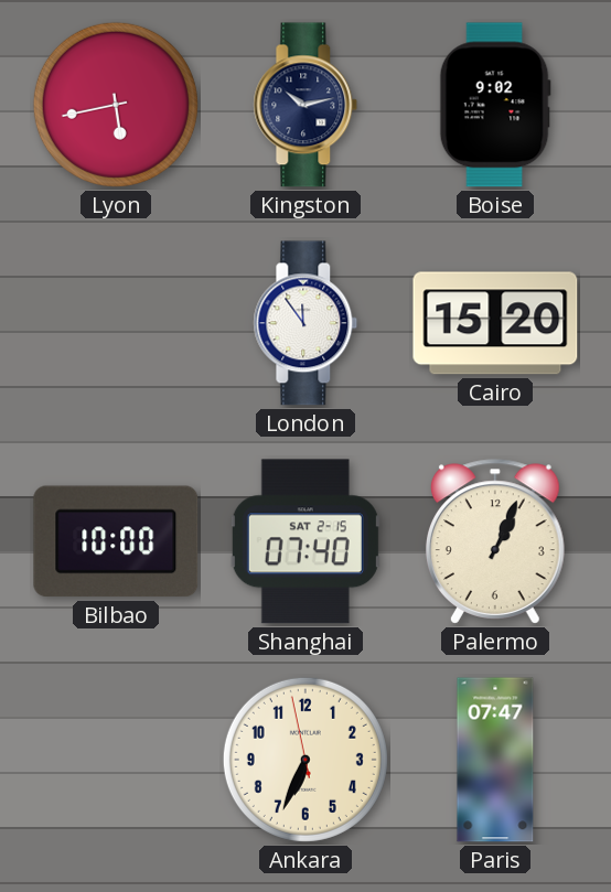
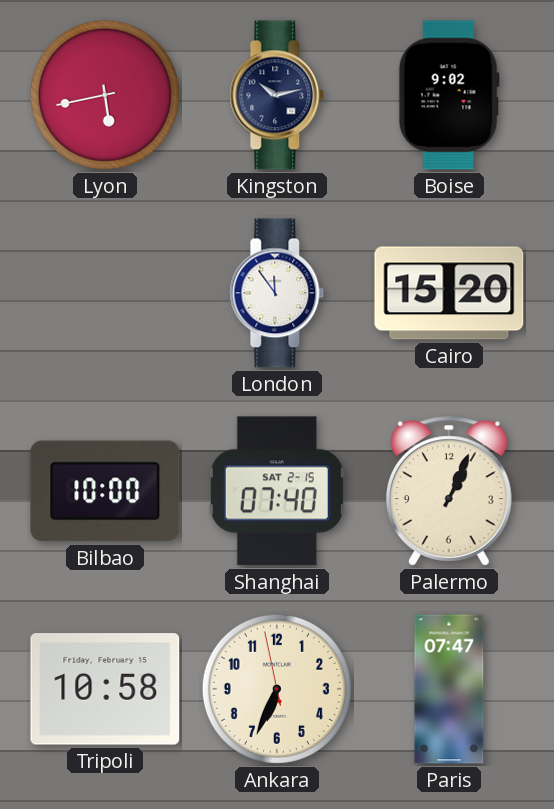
Tripoli: none -> 10:58 (105, 689)
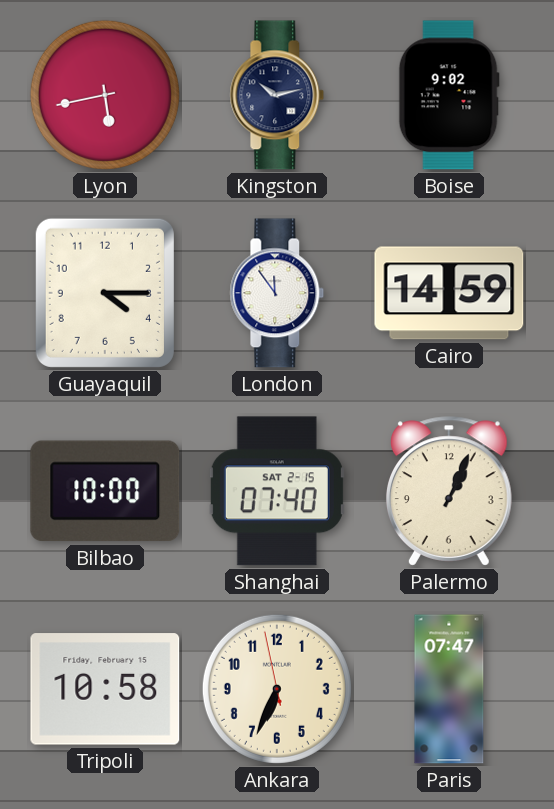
Guayaquil: none -> 4:15 (105, 293)
Cairo: 15:20 -> 14:59 (449, 293)
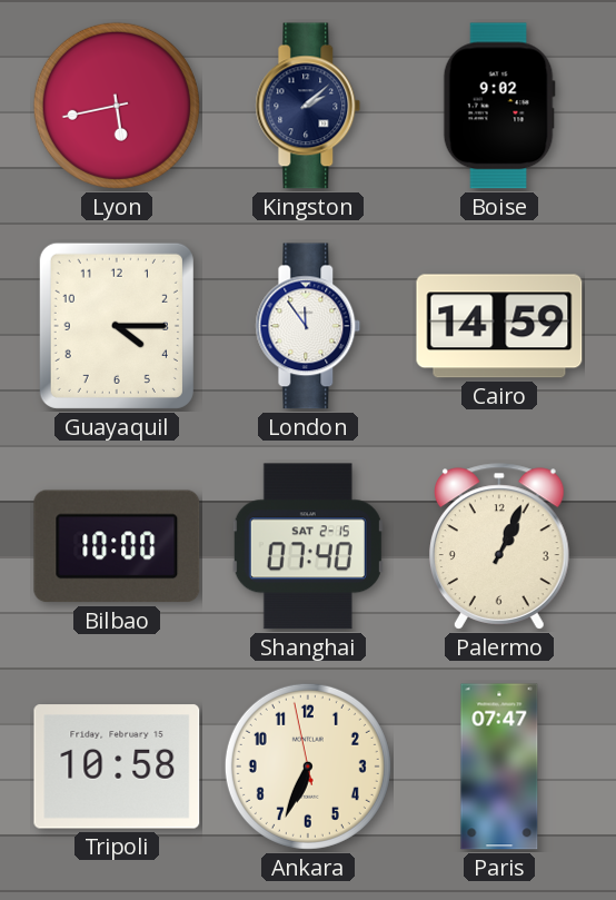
Kingston: 10:13 -> 2:08 (308, 106)
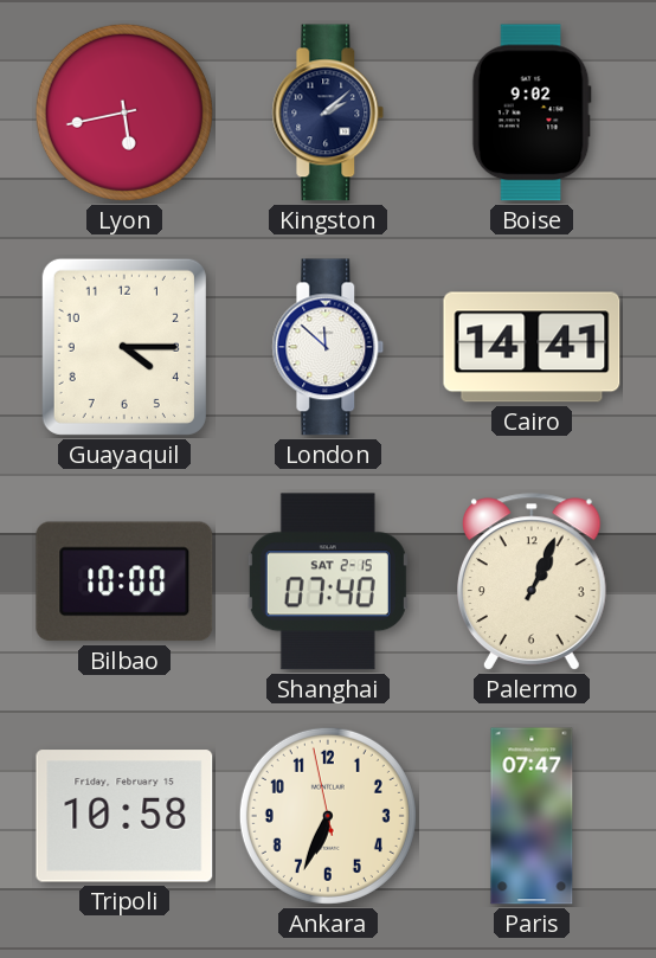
London: 11:54 -> 11:52 (328, 347)
Cairo: 14:59 -> 14:41 (532, 347)
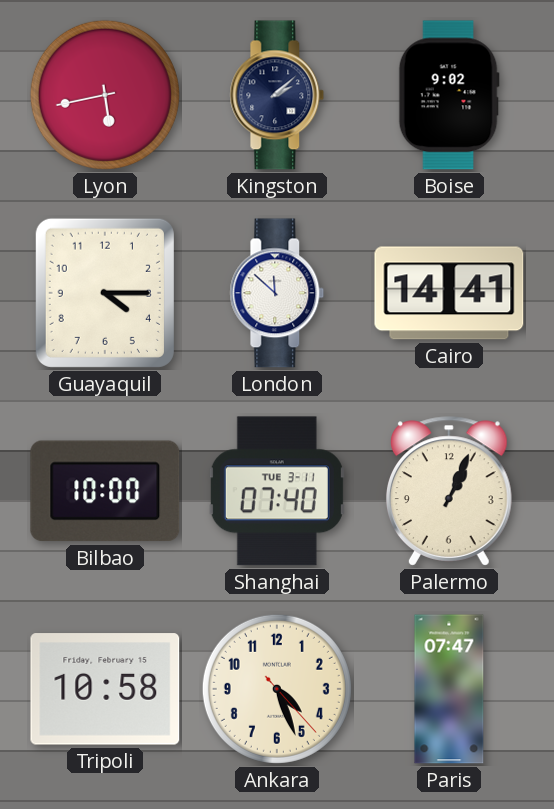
Shanghai date: SAT 2-15 -> TUE 3-11 (277, 491)
Ankara: 6:33 -> 4:26 (277, 689)
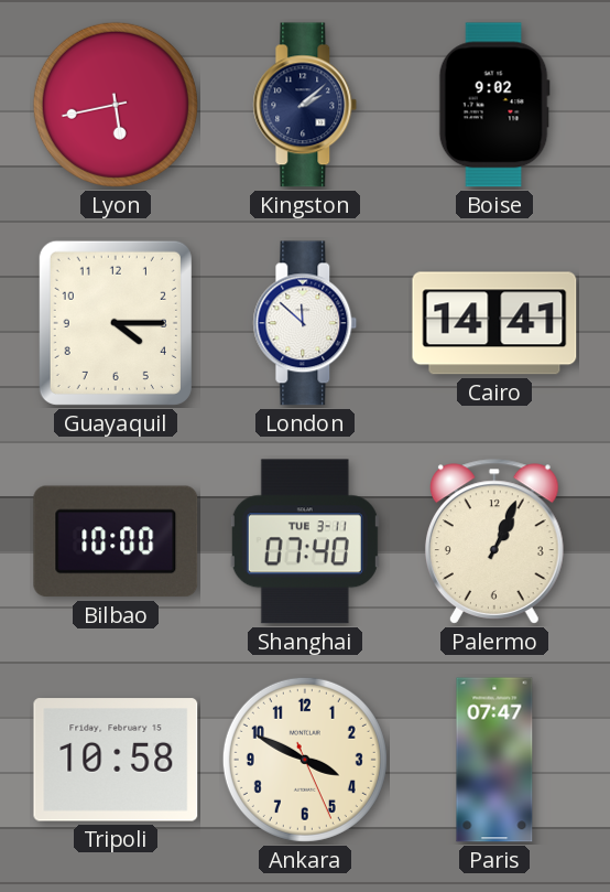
Ankara: 4:26 -> 3:49 (305, 760)
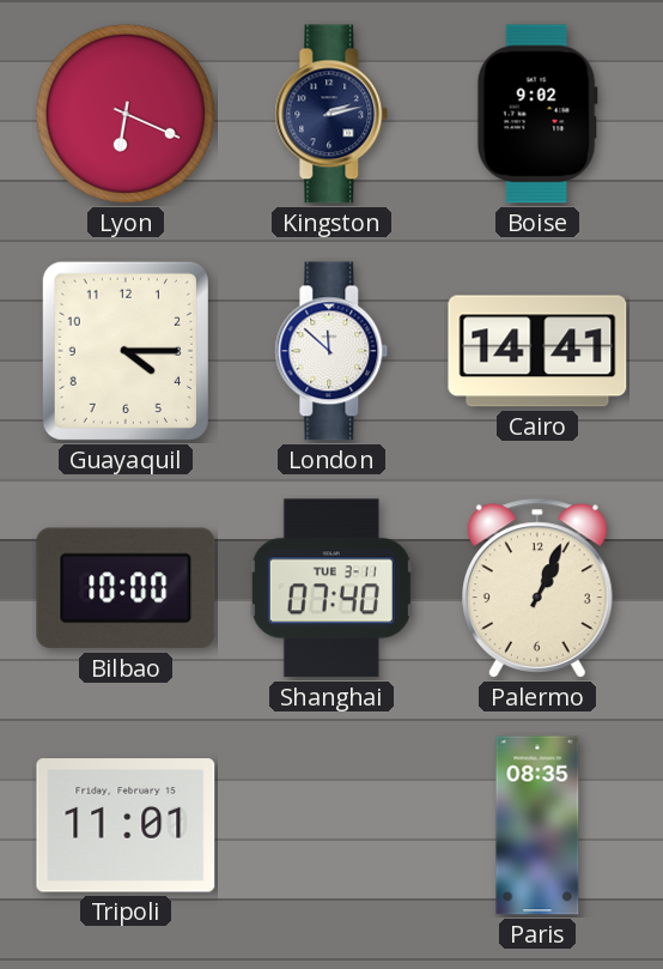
Lyon: 5:43 -> 6:19 (126, 114)
Kingston: 2:08 -> 2:13 (331, 114)
Tripoli: 10:58 -> 11:01 (126, 825)
Ankara: 3:49 -> none (305, 760)
Paris: 07:47 -> 08:35 (537, 825)
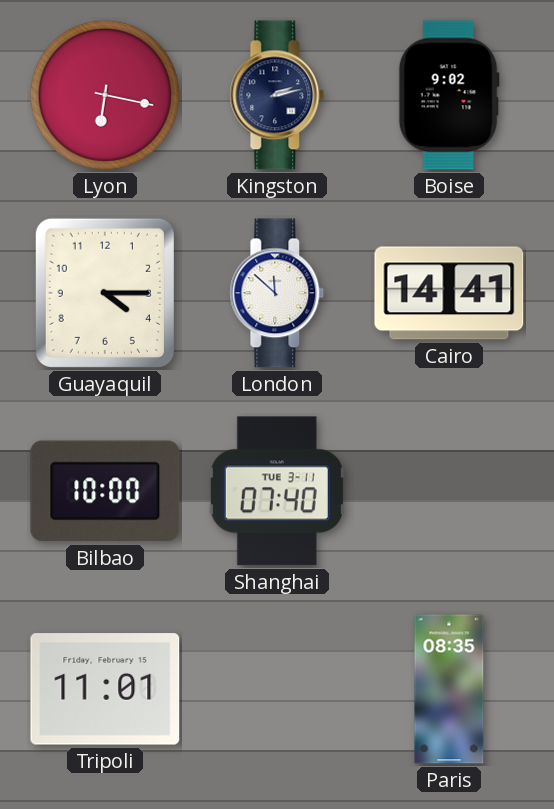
Lyon: 6:19 -> 6:17 (105, 95)
Palermo: 1:04 -> none (537, 588)
